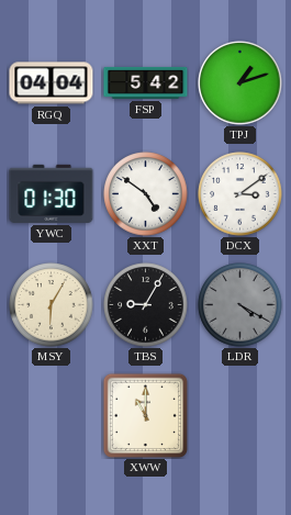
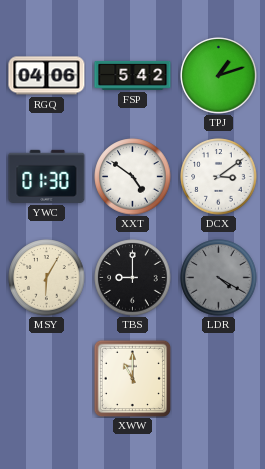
RGQ: 04:04 -> 04:06 (47, 76)
TBS: 9:05 -> 9:00 (133, 278)
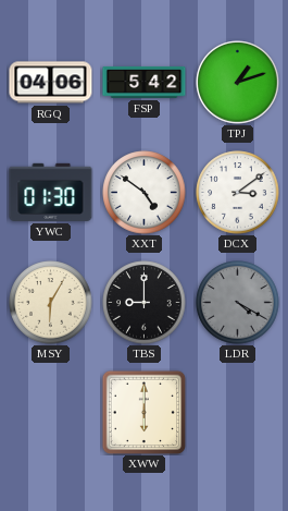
XWW: 11:00 -> 6:00 (143, 412)
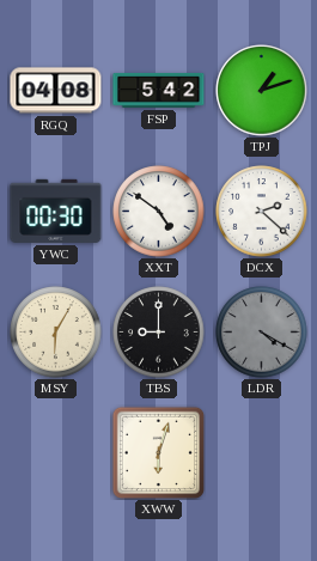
RGQ: 04:06 -> 04:08 (56, 91)
YWC: 01:30 -> 00:30 (56, 211)
DCX: 3:09 -> 2:22 (262, 212)
XWW: 6:00 -> 6:03 (158, 452)
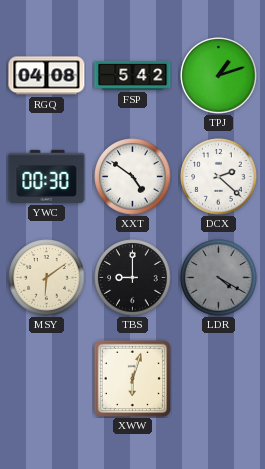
MSY: 6:05 -> 6:09 (47, 278)
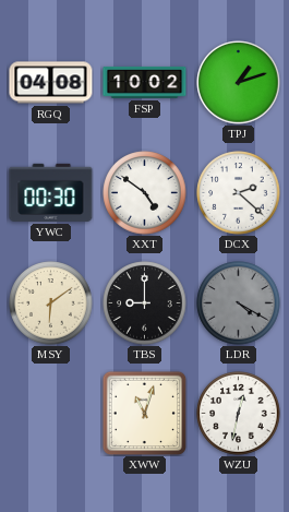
FSP: 5:42 -> 10:02 (145, 82)
XWW: 6:03 -> 11:03 (144, 413)
WZU: none -> 12:32 (239, 414)
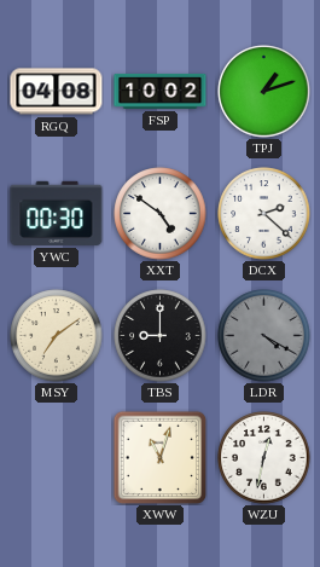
MSY: 6:09 -> 7:09 (57, 336)
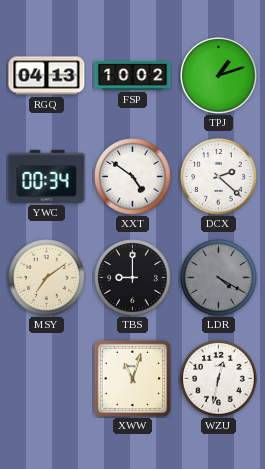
RGQ: 04:08 -> 04:13 (47, 76)
YWC: 00:30 -> 00:34 (47, 176)
